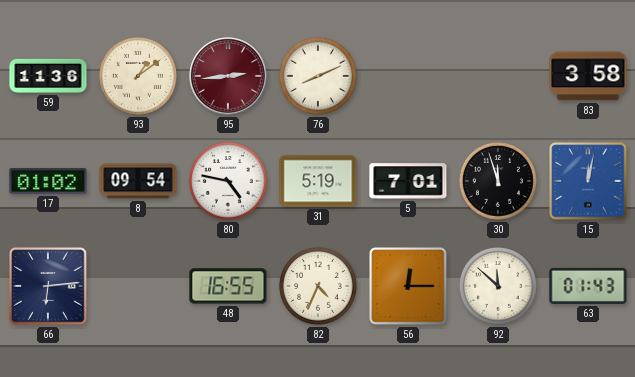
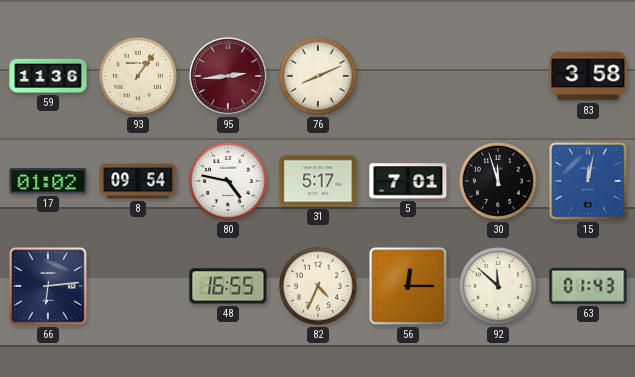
93: 1:09 -> 1:06 (138, 76)
31: 5:19 -> 5:17 (318, 181)
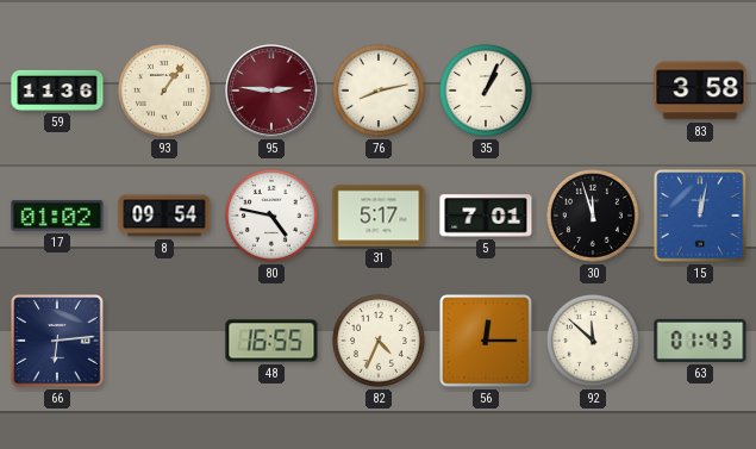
95: 2:44 -> 2:46 (271, 91)
76: 8:11 -> 8:13 (379, 91)
35: none -> 1:04 (486, 91)
